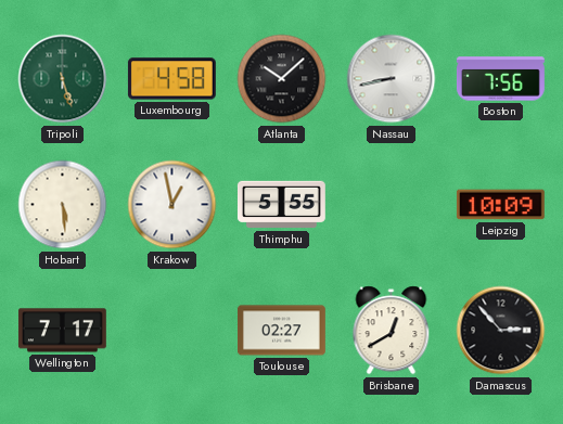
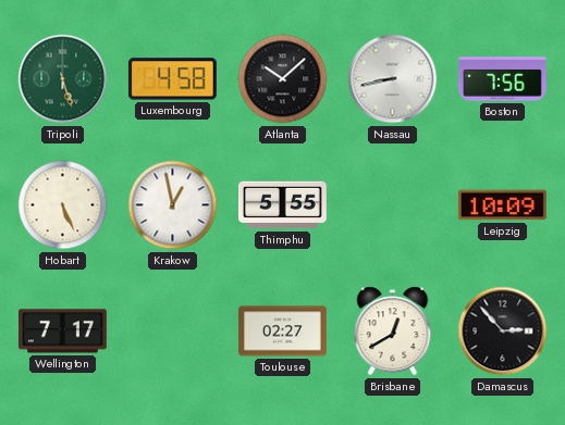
Hobart: 5:29 -> 5:26 (63, 205)
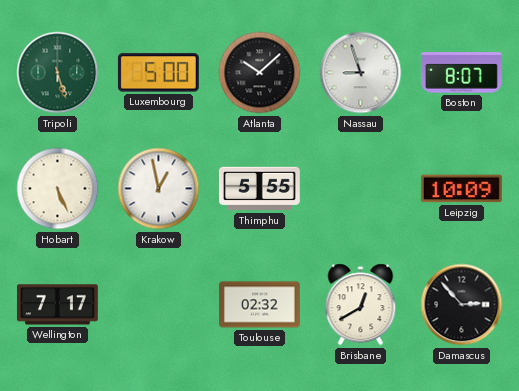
Luxembourg: 4:58 -> 5:00 (158, 73)
Nassau: 8:43 -> 8:57 (361, 73)
Boston: 7:56 -> 8:07 (461, 73)
Toulouse: 02:27 -> 02:32 (260, 305)
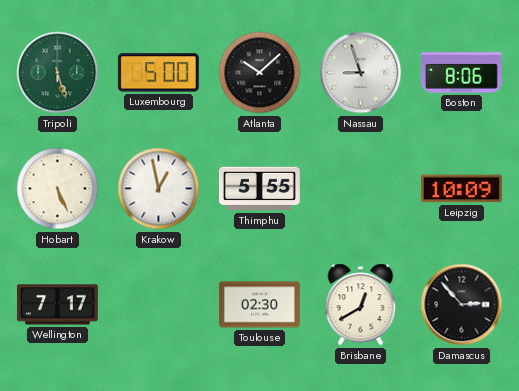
Boston: 8:07 -> 8:06 (461, 73)
Toulouse: 02:32 -> 02:30 (260, 305)
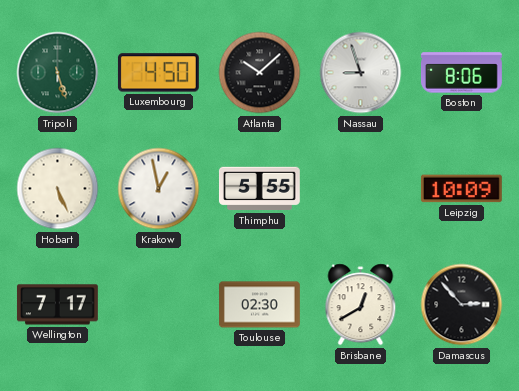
Luxembourg: 5:00 -> 4:50 (158, 73)
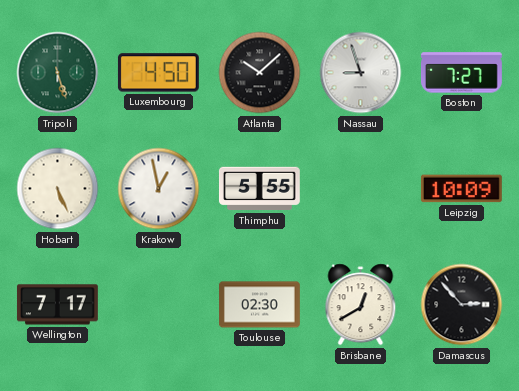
Boston: 8:06 -> 7:27 (461, 73)
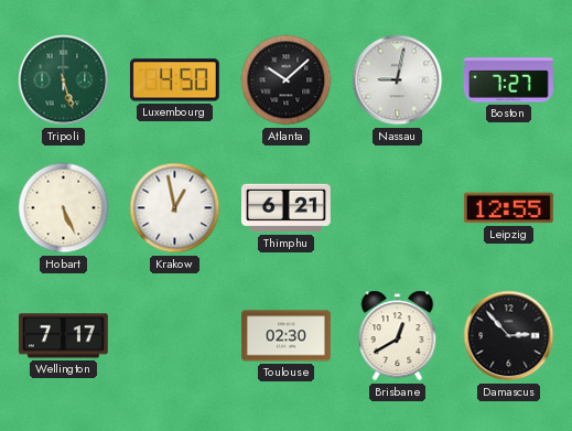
Nassau: 8:57 -> 9:02 (398, 80)
Thimphu: 5:55 -> 6:21 (285, 208)
Leipzig: 10:09 -> 12:55 (508, 208)
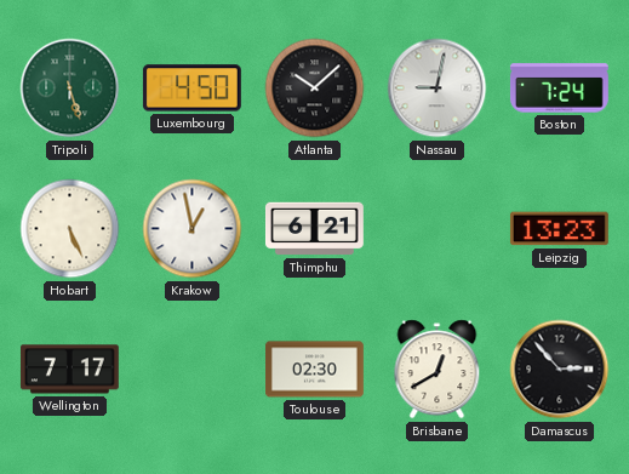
Boston: 7:27 -> 7:24 (559, 88)
Leipzig: 12:55 -> 13:23 (559, 229)
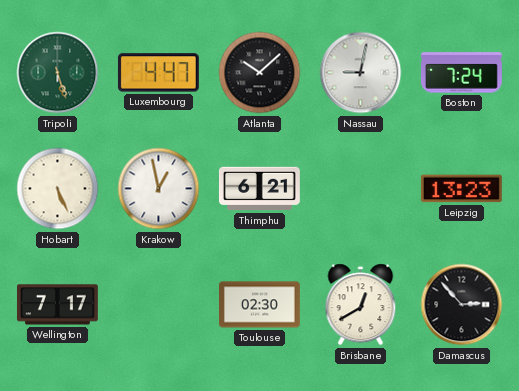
Luxembourg: 4:50 -> 4:47 (158, 73)
